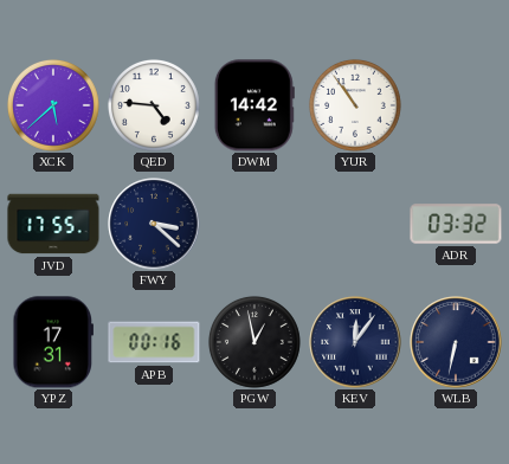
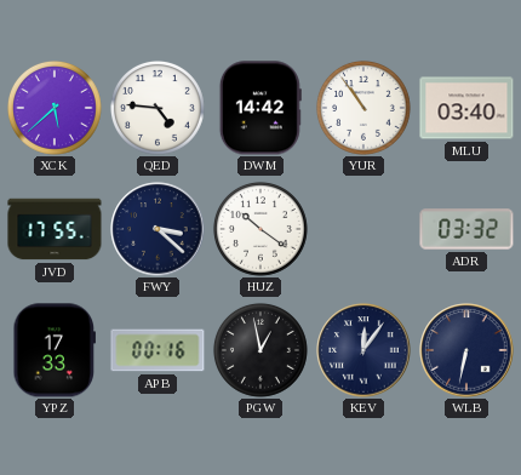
MLU: none -> 03:40 (466, 108)
HUZ: none -> 10:21 (260, 229)
YPZ: 17:31 -> 17:33 (55, 350)
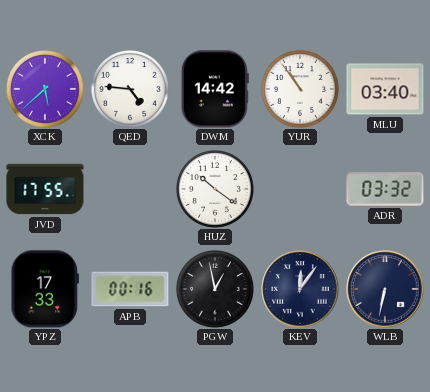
FWY: 3:22 -> none (158, 229)
